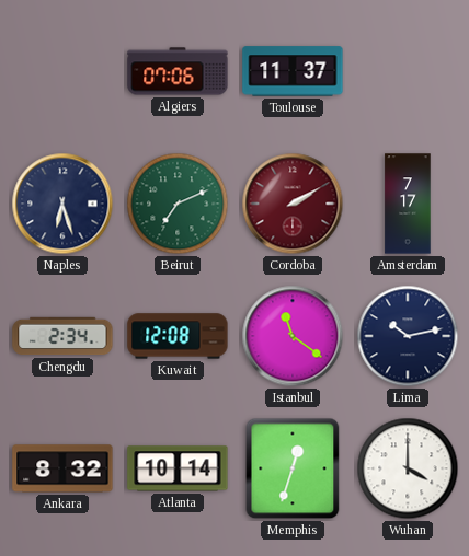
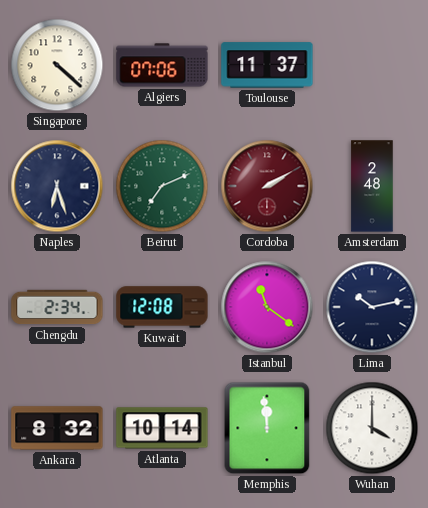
Singapore: none -> 4:22 (57, 65)
Amsterdam: 7:17 -> 2:48 (372, 186)
Memphis: 12:33 -> 11:59 (267, 428)
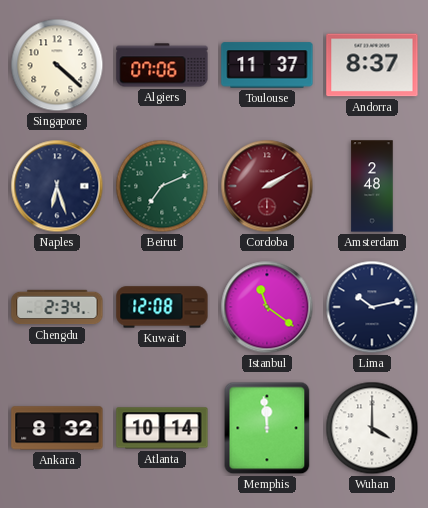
Andorra: none -> 8:37 (372, 65)
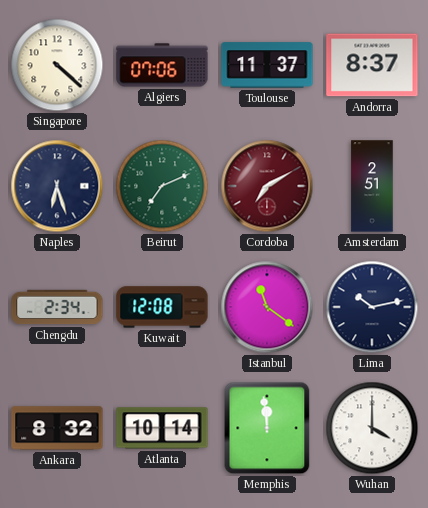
Cordoba: 2:10 -> 7:10 (267, 186)
Amsterdam: 2:48 -> 2:51 (372, 186)
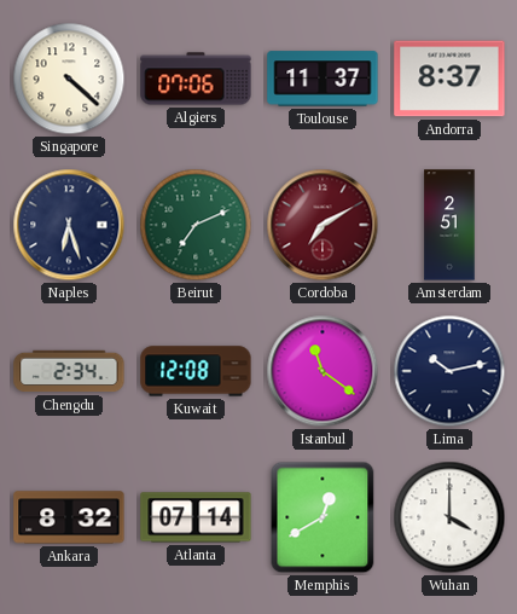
Atlanta: 10:14 -> 07:14 (196, 517)
Memphis: 11:59 -> 12:40 (323, 517)
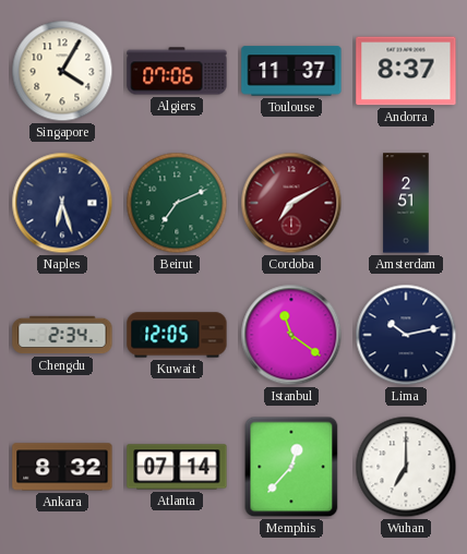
Singapore: 4:22 -> 4:05 (62, 71)
Kuwait: 12:08 -> 12:05 (177, 335)
Memphis: 12:40 -> 12:37 (291, 467)
Wuhan: 4:00 -> 7:00 (406, 467)
